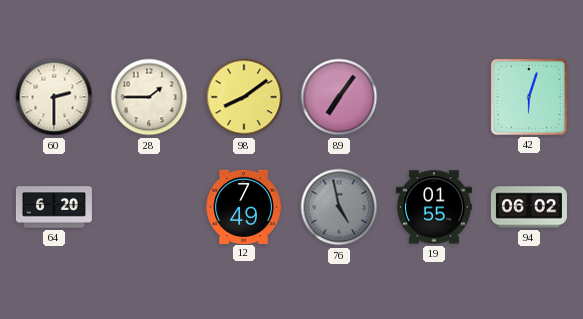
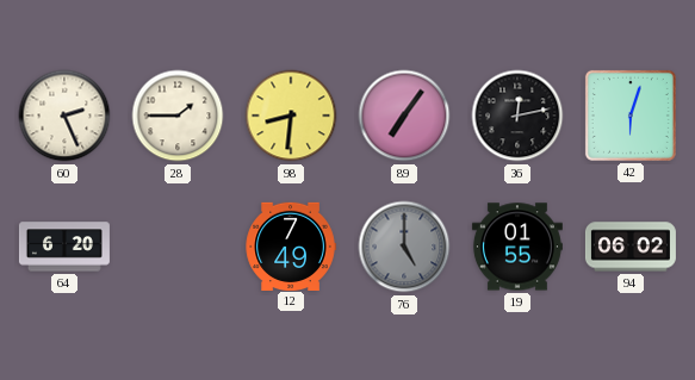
60: 2:30 -> 2:26 (64, 116)
98: 8:09 -> 8:31 (291, 116)
36: none -> 12:13 (517, 116)
76: 4:58 -> 5:00 (404, 247)
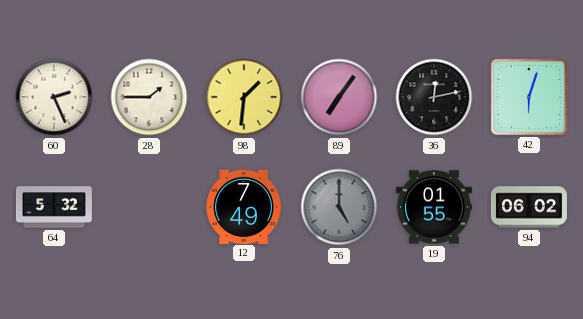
98: 8:31 -> 1:31 (244, 97)
64: 6:20 -> 5:32 (54, 207)
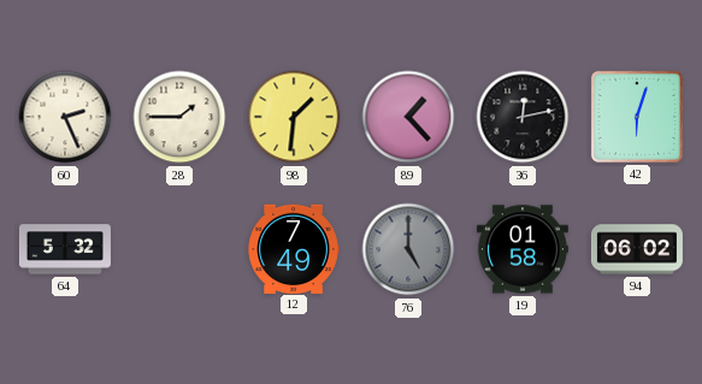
89: 7:06 -> 1:23 (408, 117)
19: 01:55 -> 01:58 (523, 249)
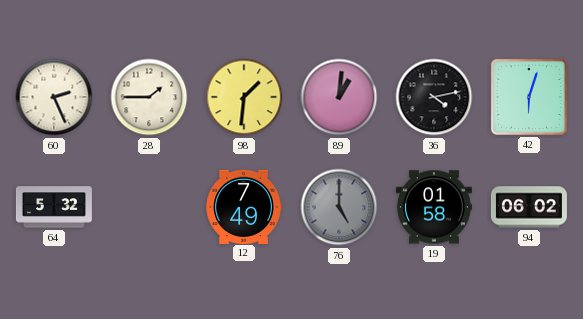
89: 1:23 -> 1:01 (339, 97)
36: 12:13 -> 4:13 (434, 97)
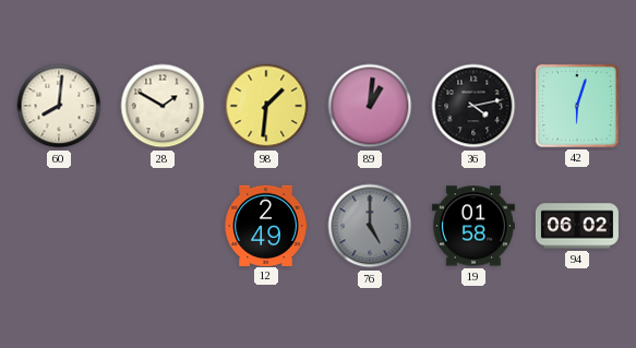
60: 2:26 -> 8:01 (59, 106)
28: 1:45 -> 1:50 (163, 106)
64: 5:32 -> none (54, 207)
12: 7:49 -> 2:49 (266, 225)
